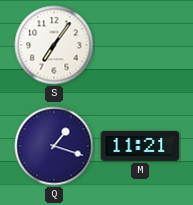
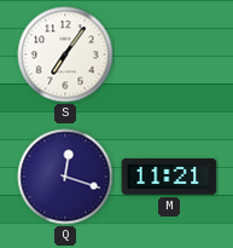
Q: 1:18 -> 12:18 (65, 177)
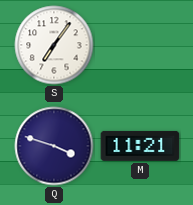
Q: 12:18 -> 3:48 (54, 146)
